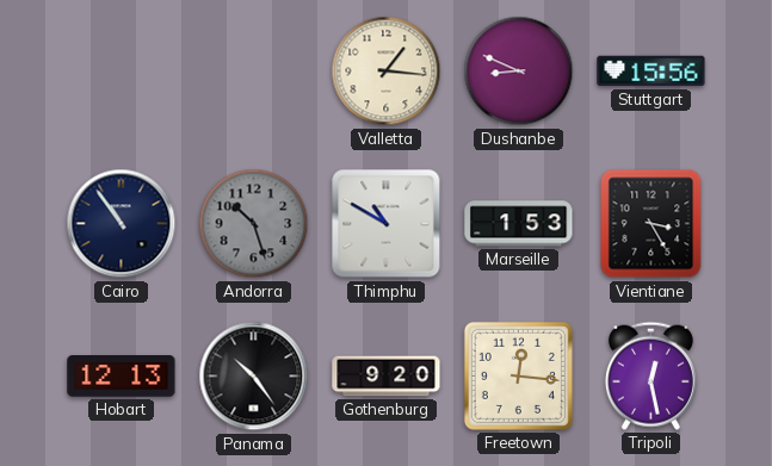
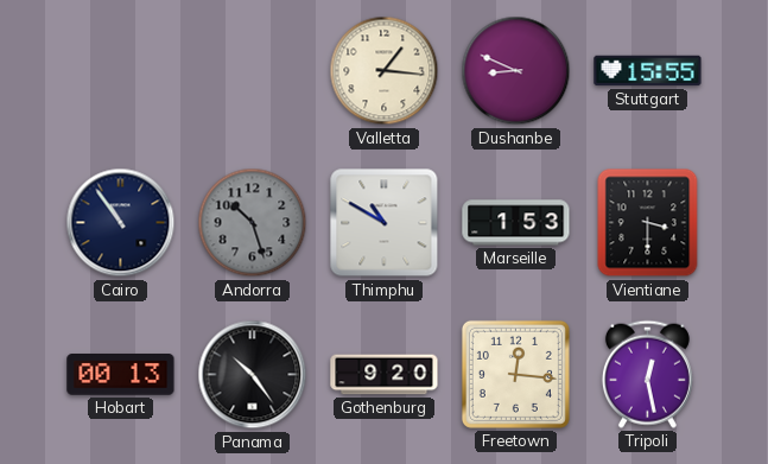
Stuttgart: 15:56 -> 15:55 (648, 71)
Vientiane: 3:25 -> 3:30 (648, 223)
Hobart: 12:13 -> 00:13 (121, 375)
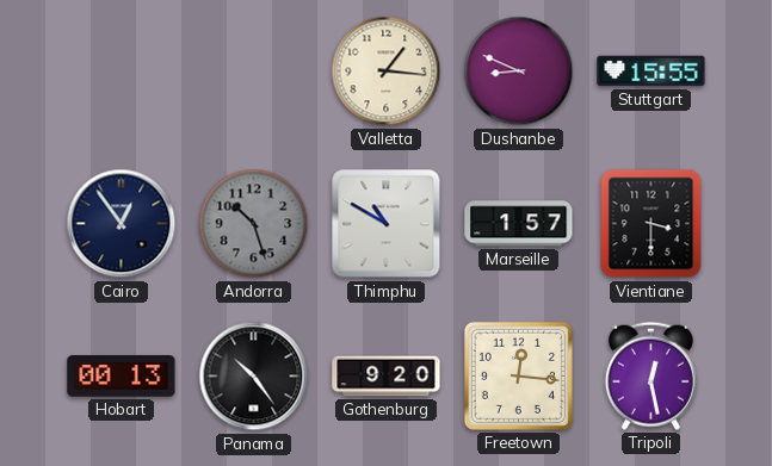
Cairo: 10:54 -> 12:54 (122, 224)
Marseille: 1:53 -> 1:57 (519, 224)
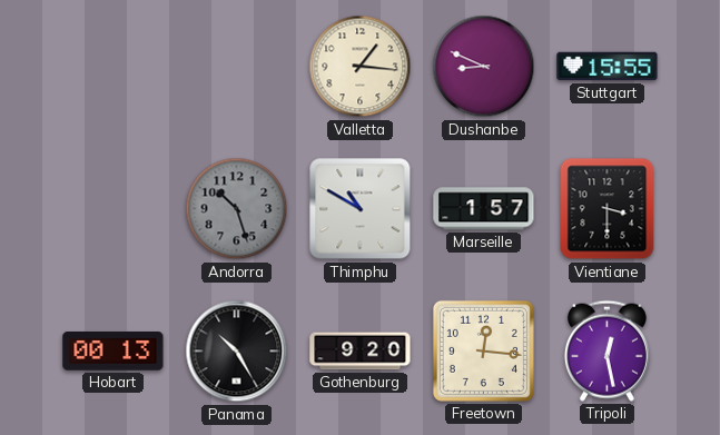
Cairo: 12:54 -> none (122, 224)
Panama: 10:24 -> 10:25 (237, 352)
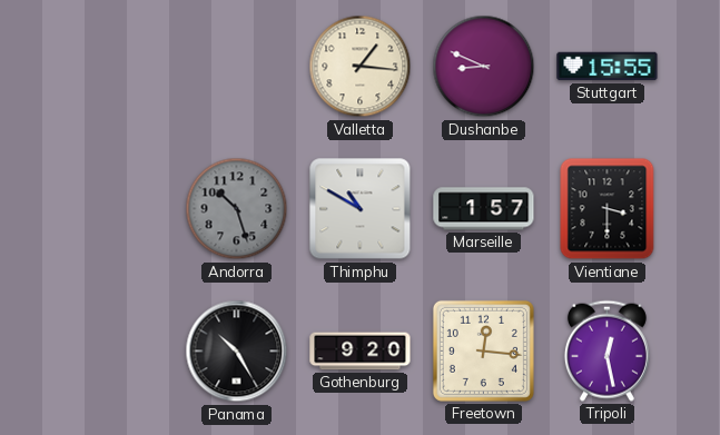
Hobart: 00:13 -> none (114, 352)
